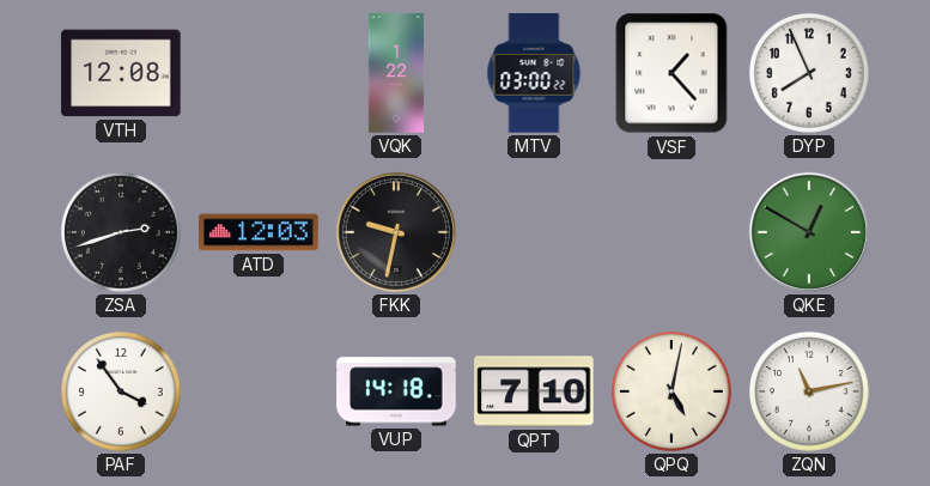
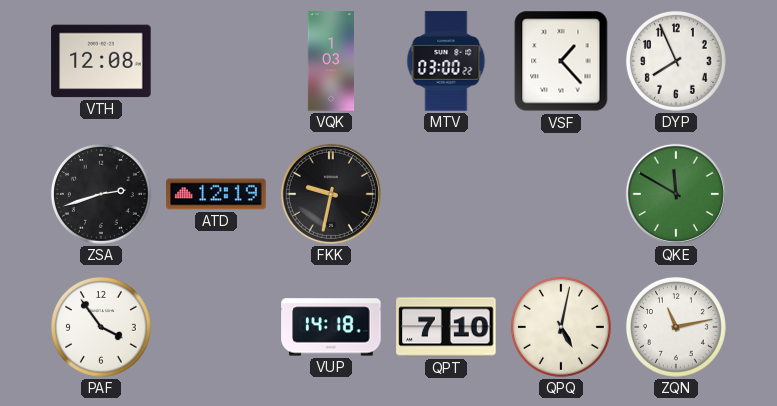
VQK: 1:22 -> 1:03 (331, 61)
ATD: 12:03 -> 12:19 (216, 194)
QKE: 12:50 -> 11:50 (676, 194)
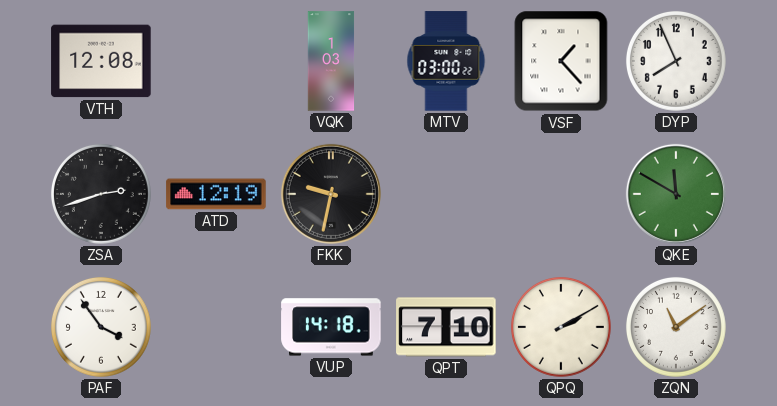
QPQ: 5:02 -> 2:10 (561, 327)
ZQN: 11:13 -> 11:09 (676, 327)
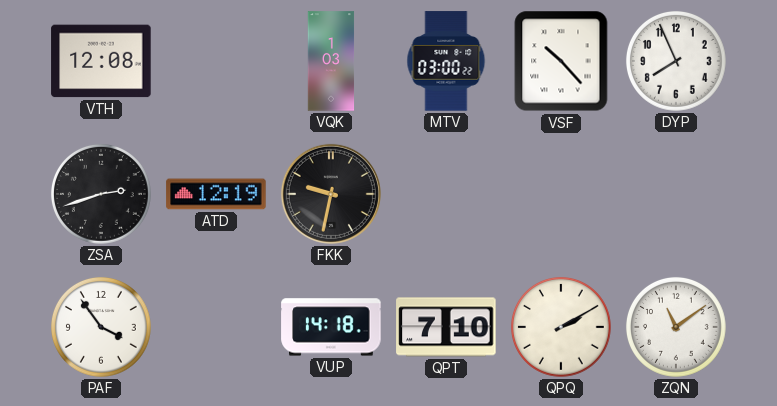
VSF: 1:23 -> 10:23 (561, 61)
QKE: 11:50 -> none (676, 194)
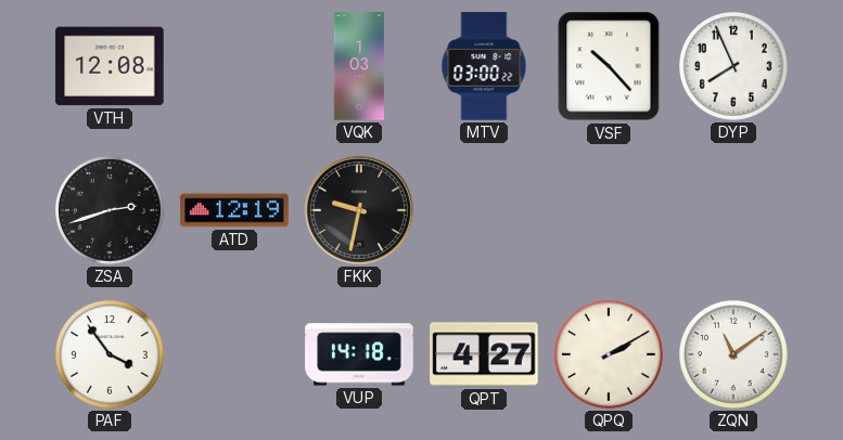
QPT: 7:10 -> 4:27 (484, 354)
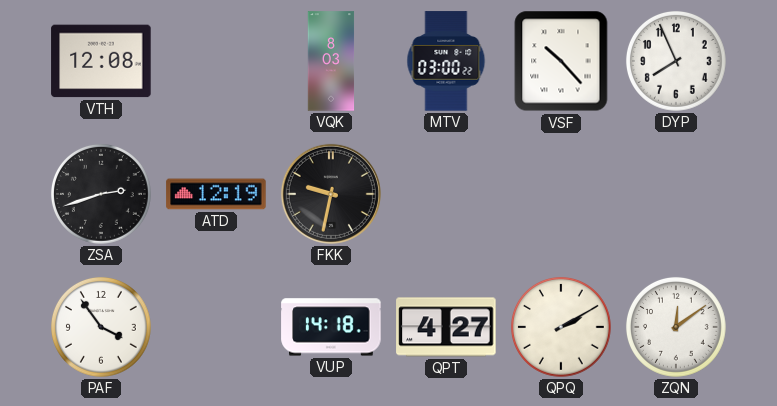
VQK: 1:03 -> 8:03 (331, 61)
ZQN: 11:09 -> 12:09 (676, 327)
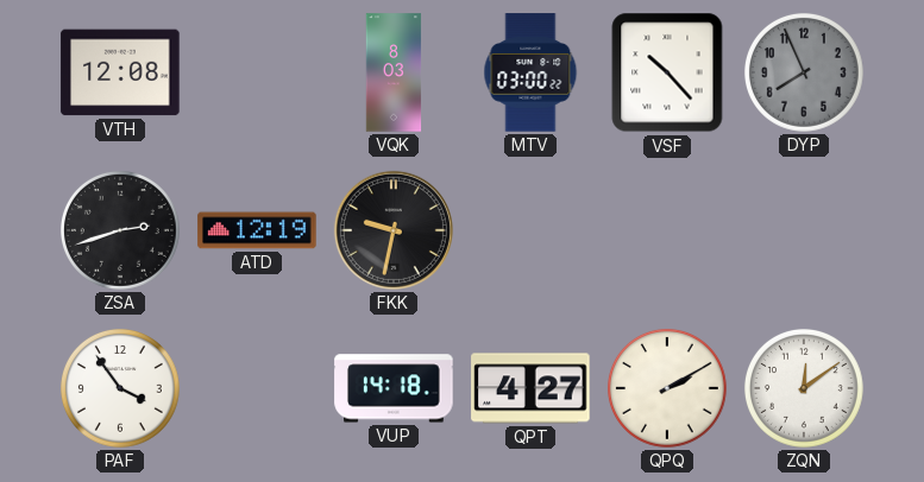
DYP dial: white -> grey (804, 72)
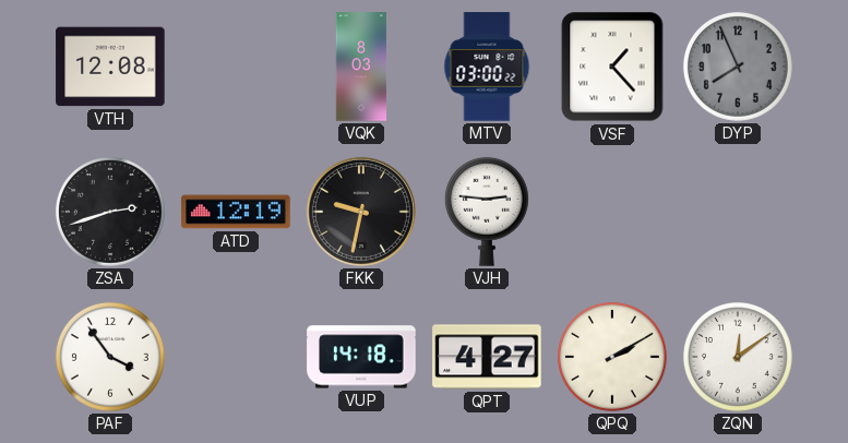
VSF: 10:23 -> 1:23 (612, 67)
VJH: none -> 2:46 (487, 212)
